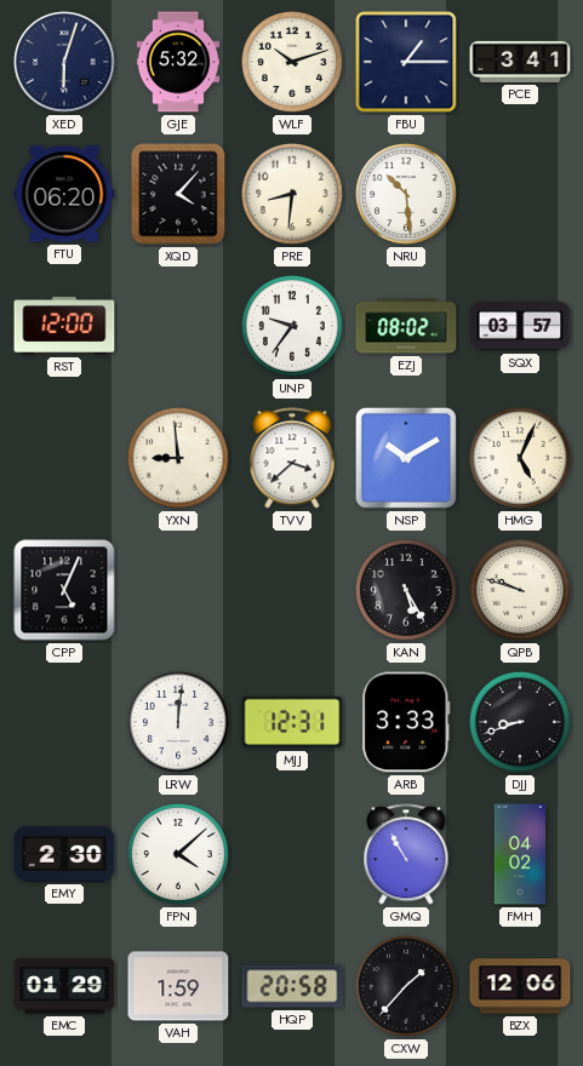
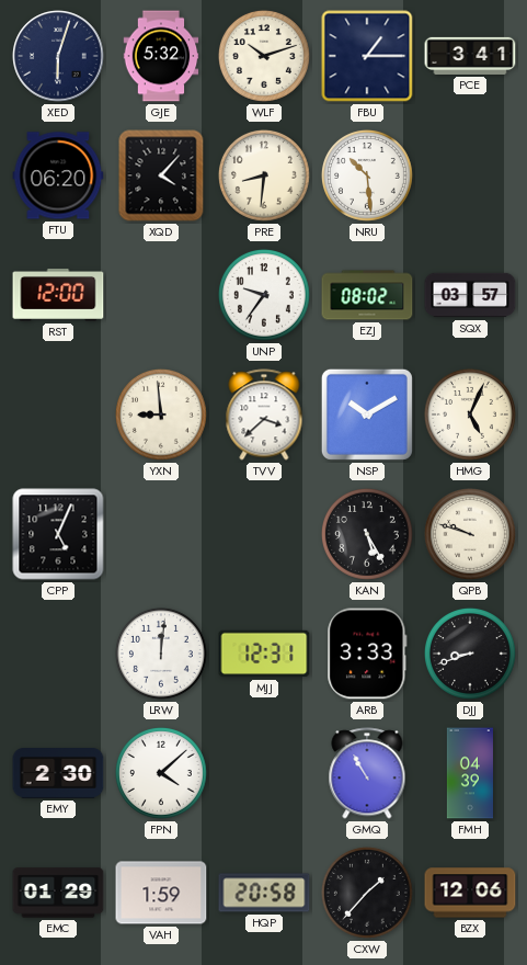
FMH: 04:02 -> 04:39 (469, 773)
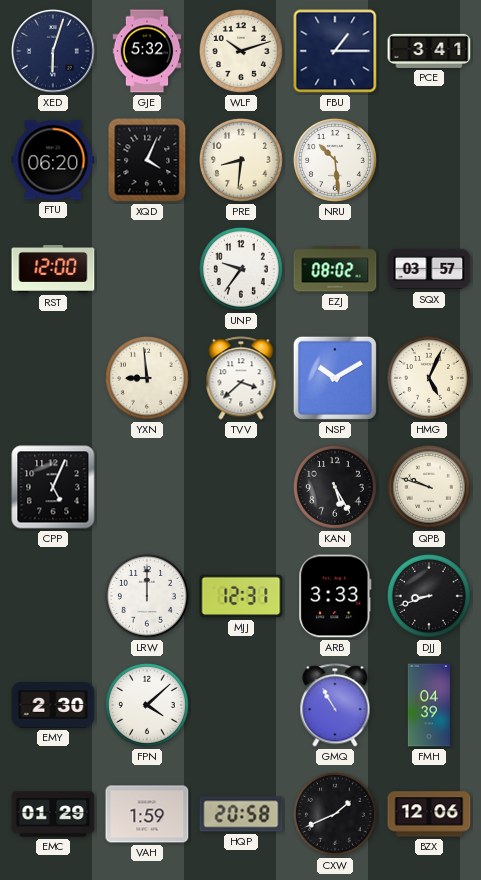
XQD: 4:07 -> 4:04 (147, 160)
LRW: 12:01 -> 12:00 (147, 596)
CXW: 1:37 -> 1:41 (335, 814)
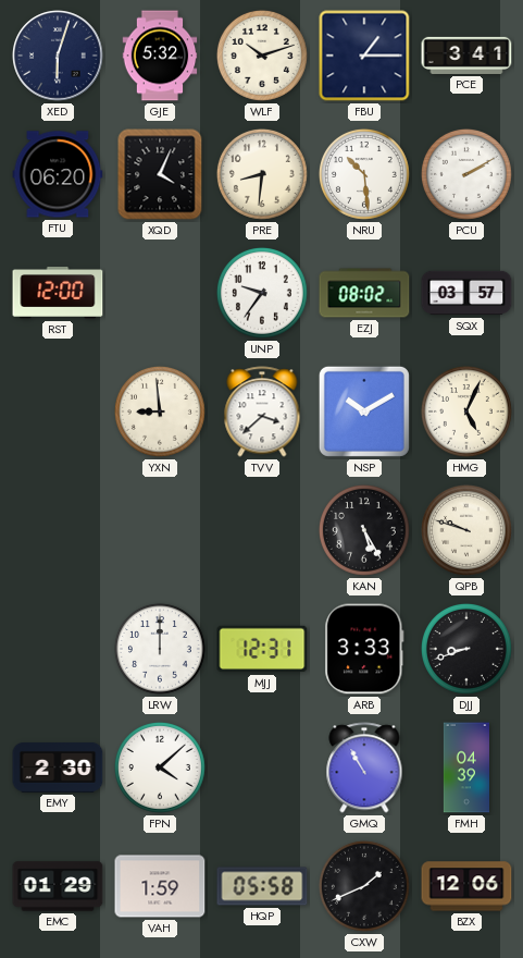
PCU: none -> 2:10 (466, 174)
CPP: 5:04 -> none (53, 487)
HQP: 20:58 -> 05:58 (262, 886)
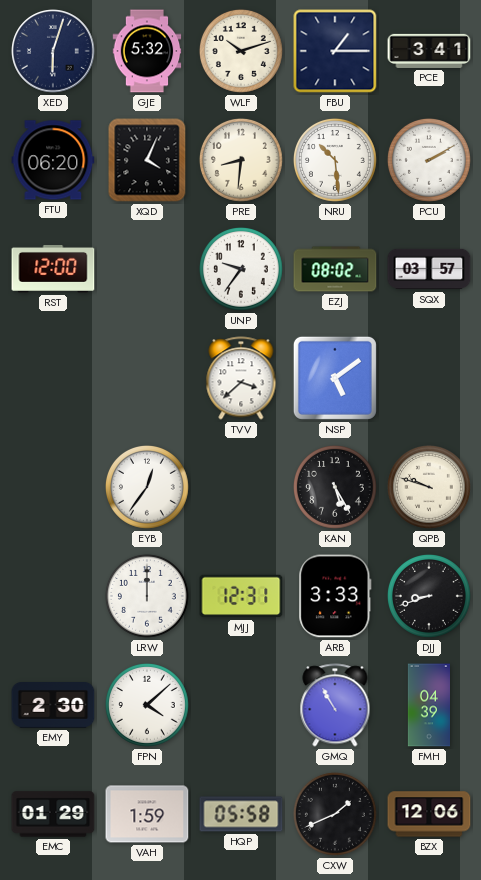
YXN: 8:59 -> none (160, 412)
NSP: 10:10 -> 5:09 (335, 378)
HMG: 5:04 -> none (466, 412)
EYB: none -> 12:36 (147, 487)
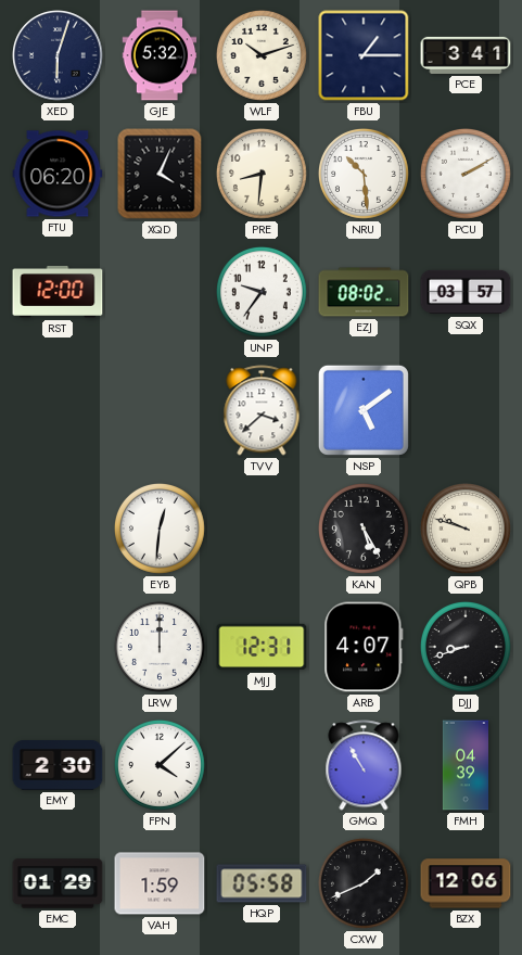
EYB: 12:36 -> 12:31 (160, 529)
ARB: 3:33 -> 4:07 (364, 647)
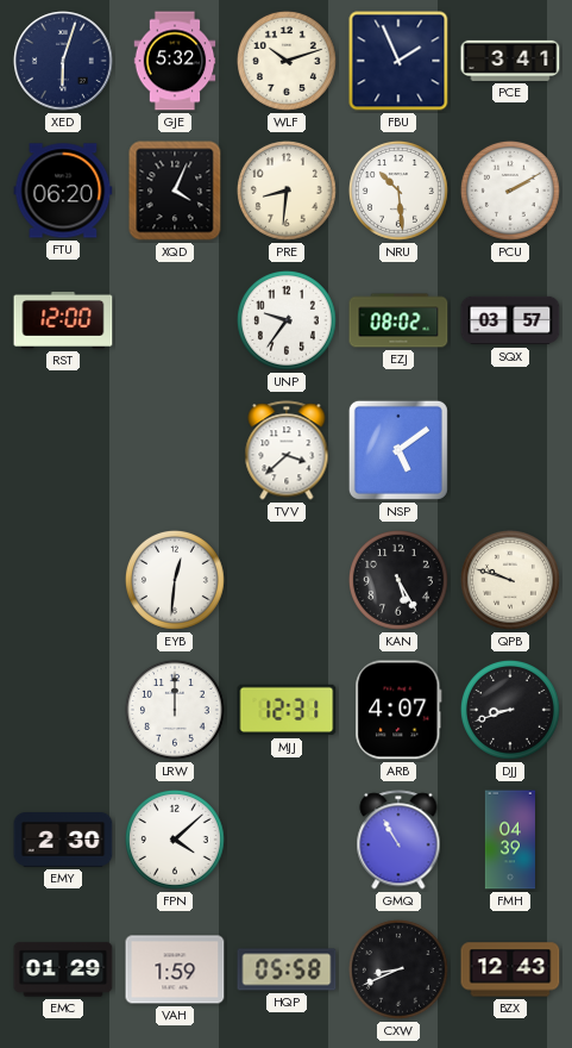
FBU: 1:15 -> 1:56 (398, 61)
CXW: 1:41 -> 8:41 (398, 969)
BZX: 12:06 -> 12:43 (510, 969)
